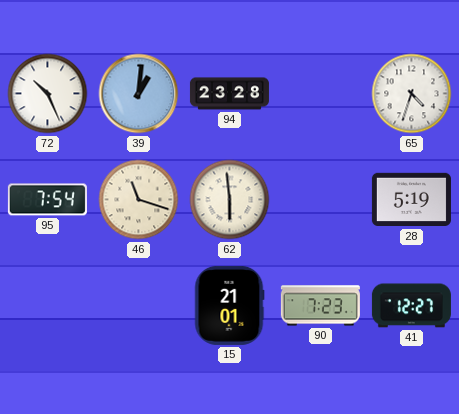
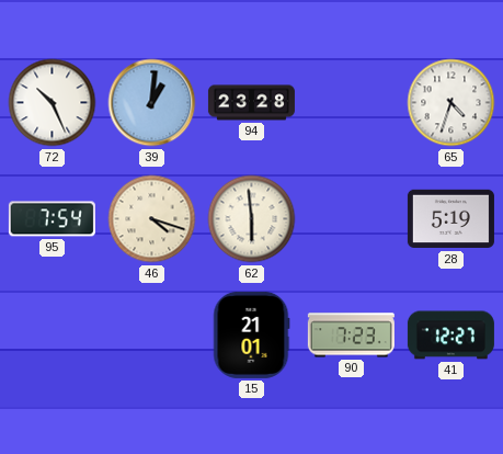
46: 11:18 -> 4:18 (152, 219)
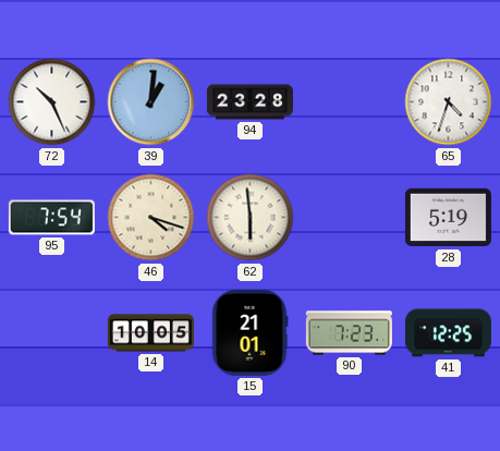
14: none -> 10:05 (150, 333)
41: 12:27 -> 12:25 (448, 333)
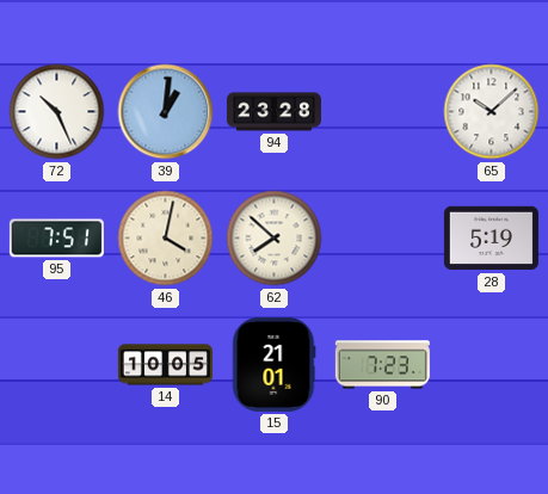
65: 4:33 -> 10:08 (492, 112)
95: 7:54 -> 7:51 (56, 239)
46: 4:18 -> 4:02 (166, 239)
62: 5:59 -> 7:52 (275, 239)
41: 12:25 -> none (448, 333)
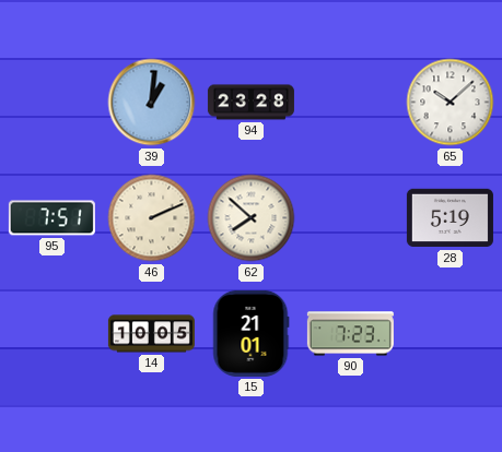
72: 10:26 -> none (57, 112)
46: 4:02 -> 2:11 (152, 218)
